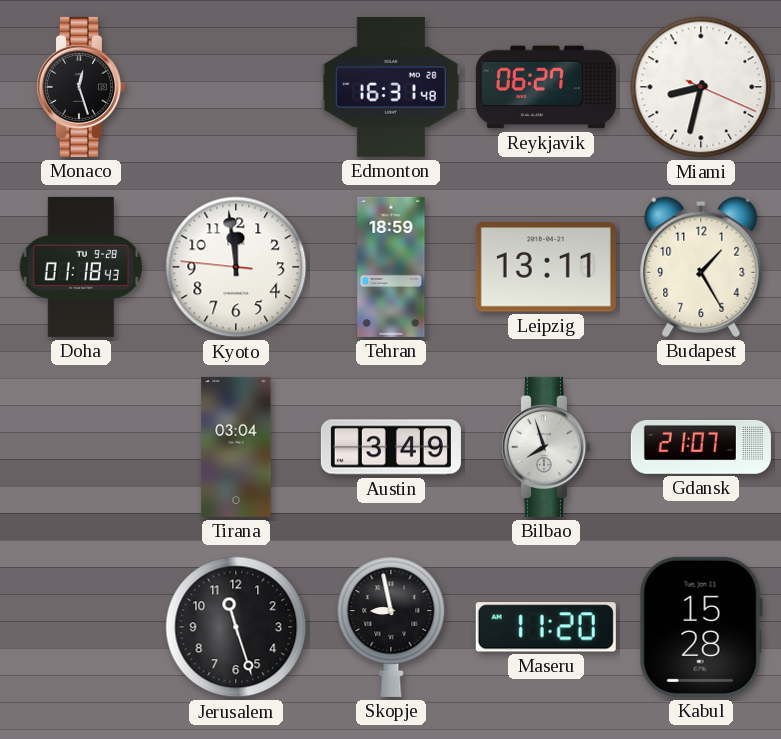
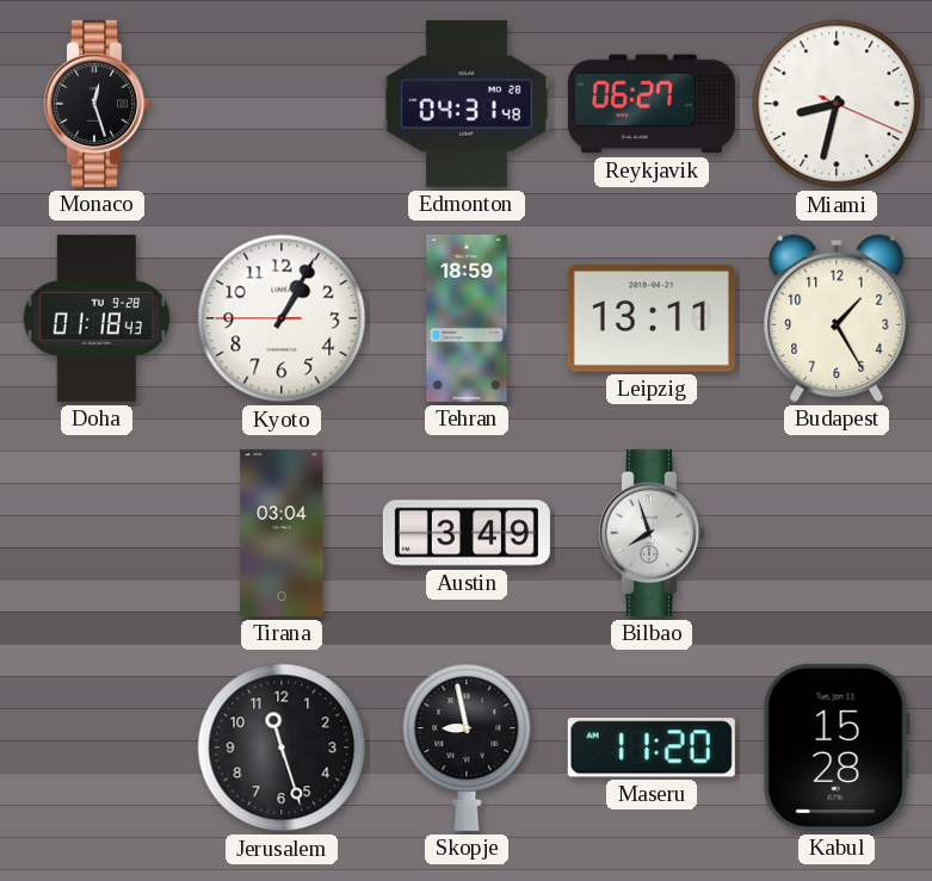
Edmonton: 16:31 -> 04:31 (467, 104)
Kyoto: 11:58 -> 1:04 (282, 318)
Gdansk: 21:07 -> none (701, 447)
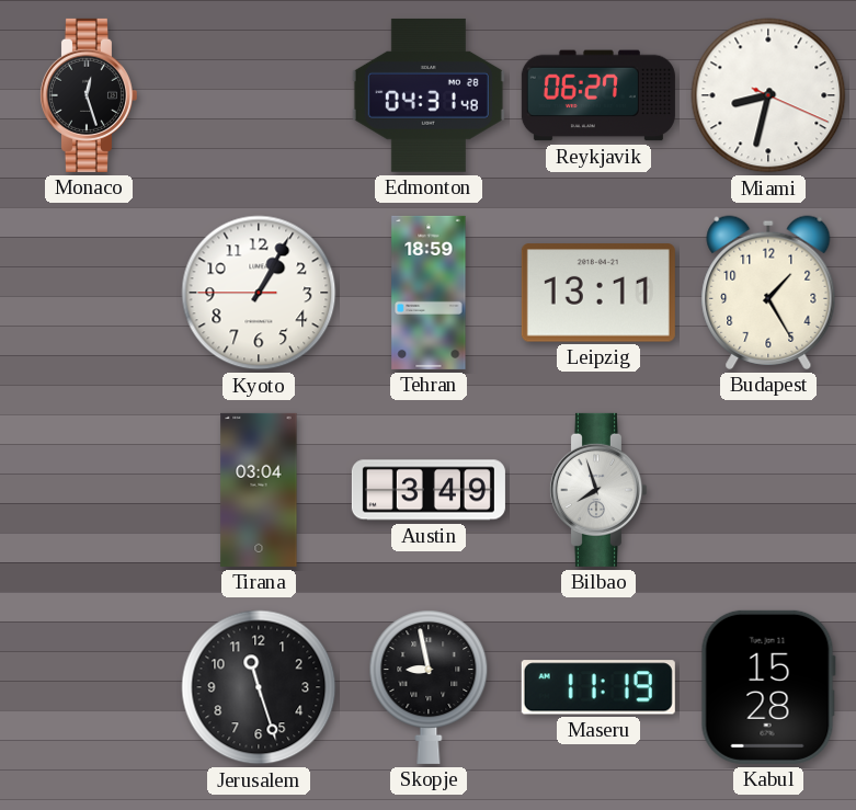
Doha: 01:18 -> none (97, 318)
Maseru: 11:20 -> 11:19 (598, 687)
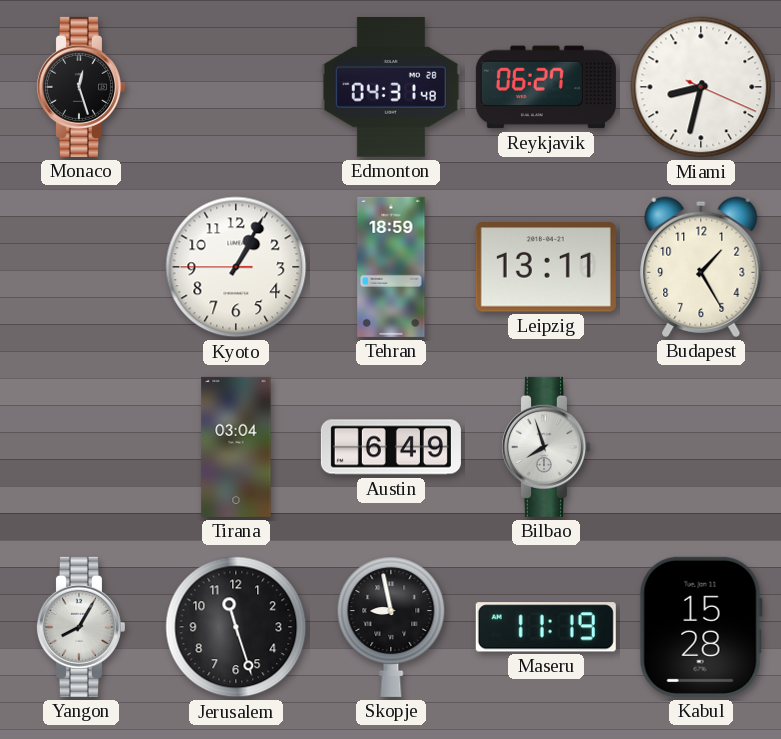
Austin: 3:49 -> 6:49 (391, 447)
Yangon: none -> 8:05 (80, 627)
